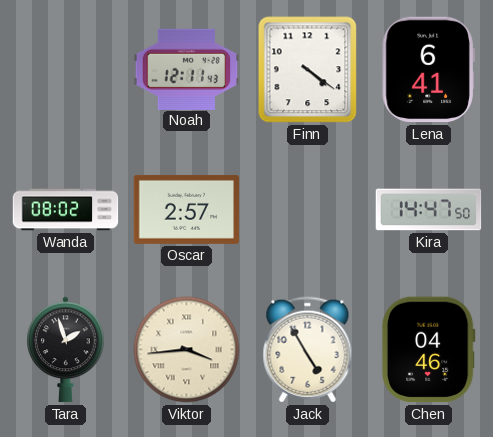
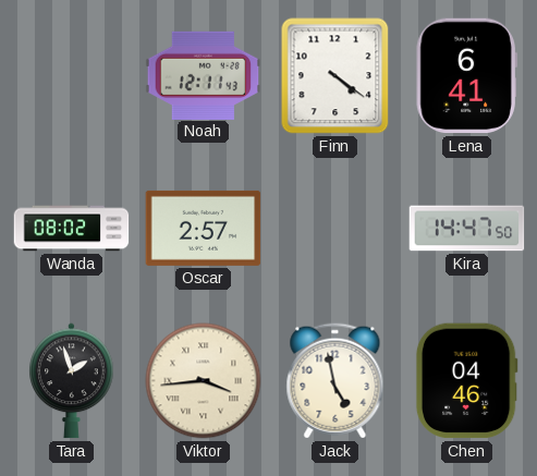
Jack: 4:55 -> 4:58 (335, 381)
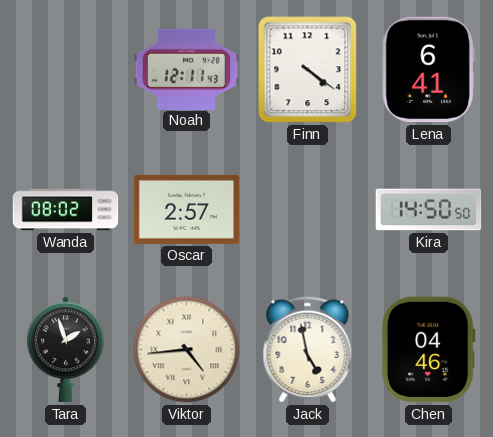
Kira: 14:47 -> 14:50 (429, 210)
Viktor: 3:44 -> 4:44 (187, 350)
